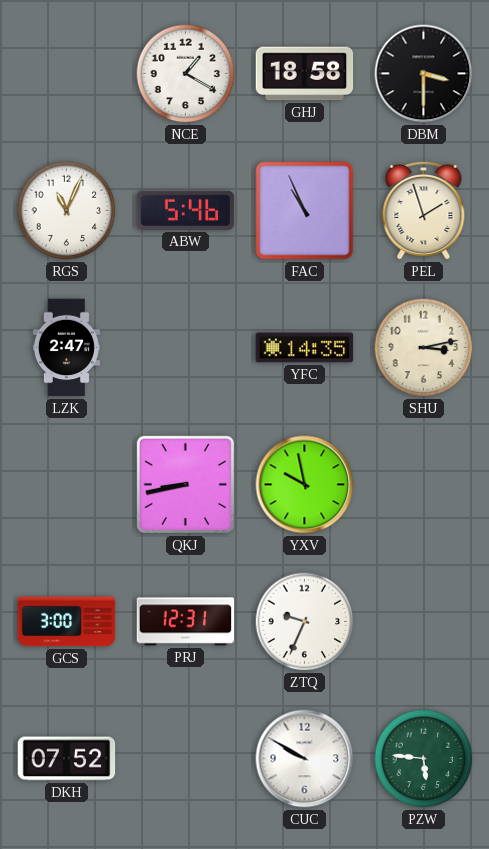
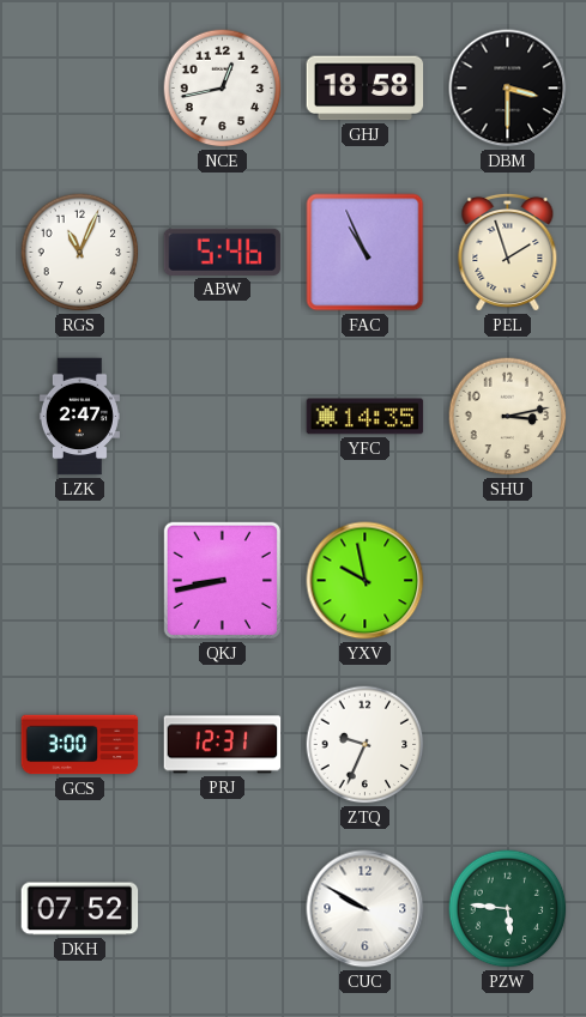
NCE: 1:20 -> 12:43 (223, 89)
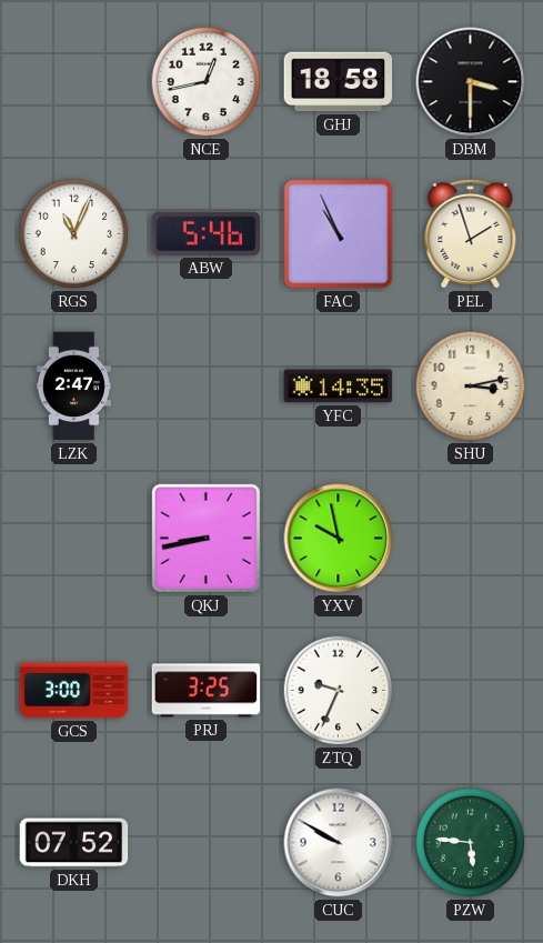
PRJ: 12:31 -> 3:25 (207, 691)
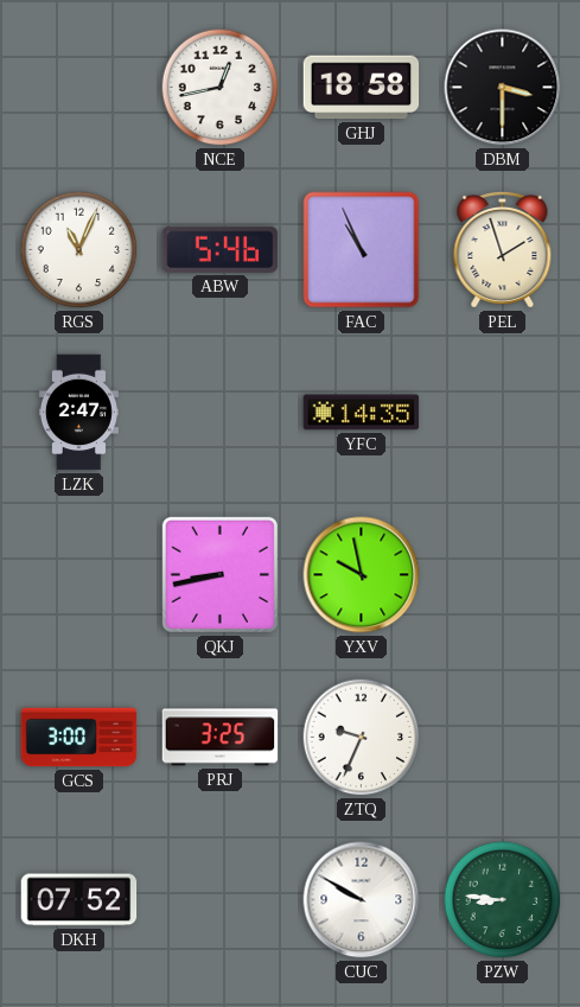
SHU: 3:13 -> none (471, 387)
PZW: 5:46 -> 8:46 (503, 900)
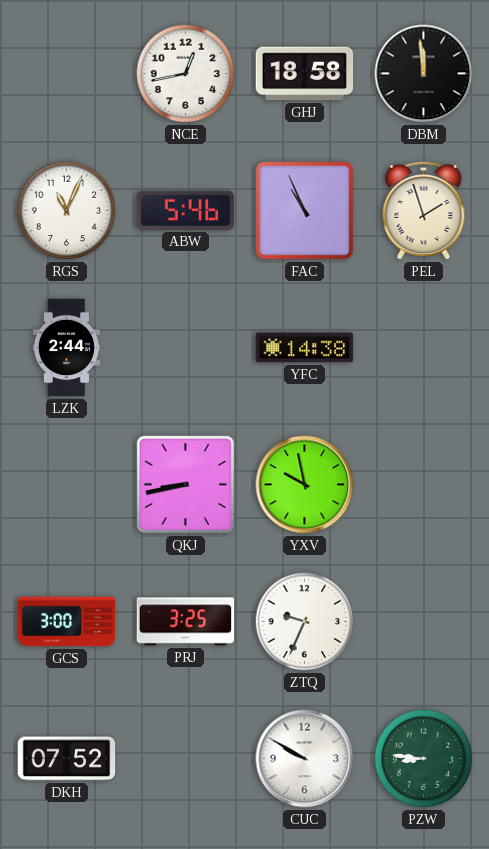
DBM: 3:30 -> 11:59 (424, 74)
LZK: 2:47 -> 2:44 (66, 348)
YFC: 14:35 -> 14:38 (305, 348)
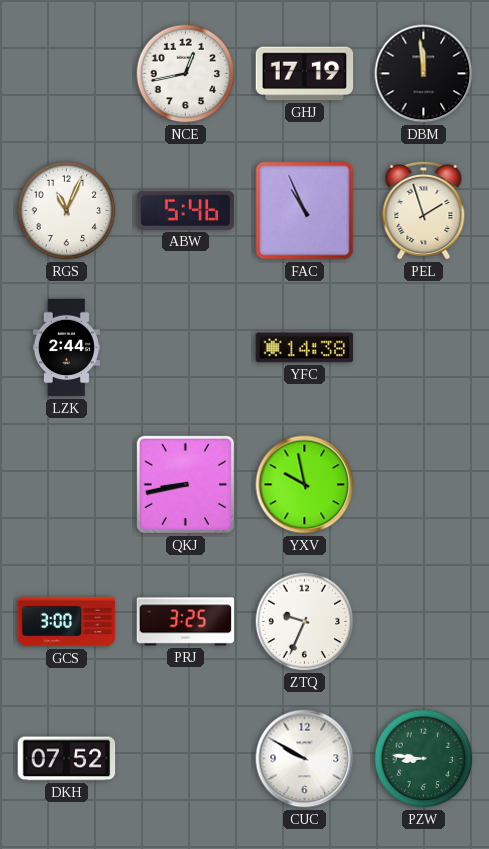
GHJ: 18:58 -> 17:19 (305, 74)
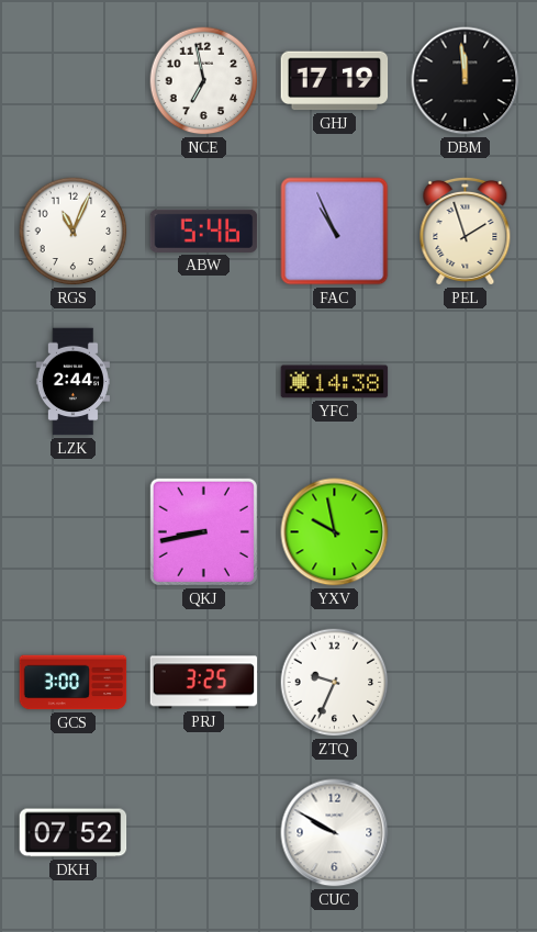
NCE: 12:43 -> 6:58 (204, 81)
PZW: 8:46 -> none (424, 759)
